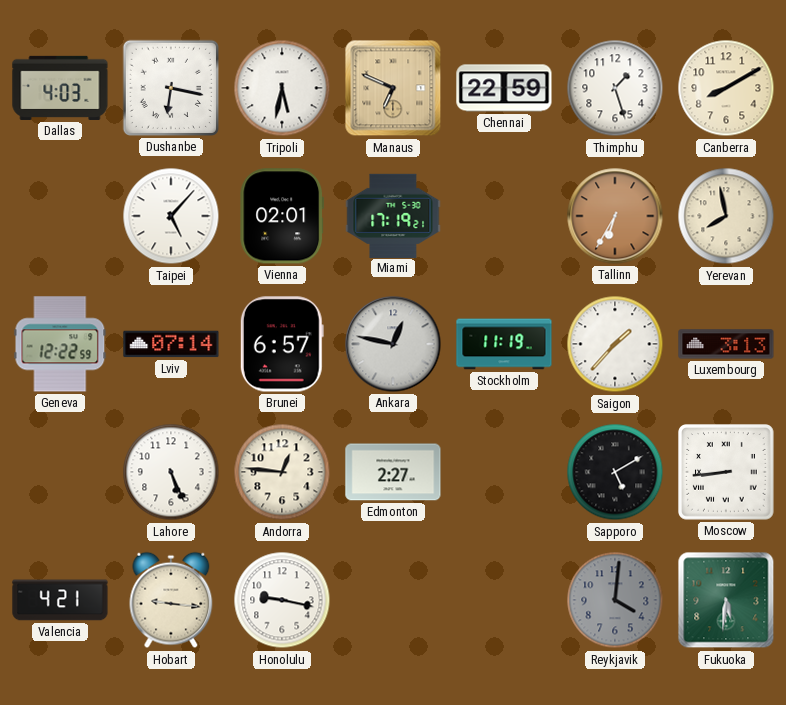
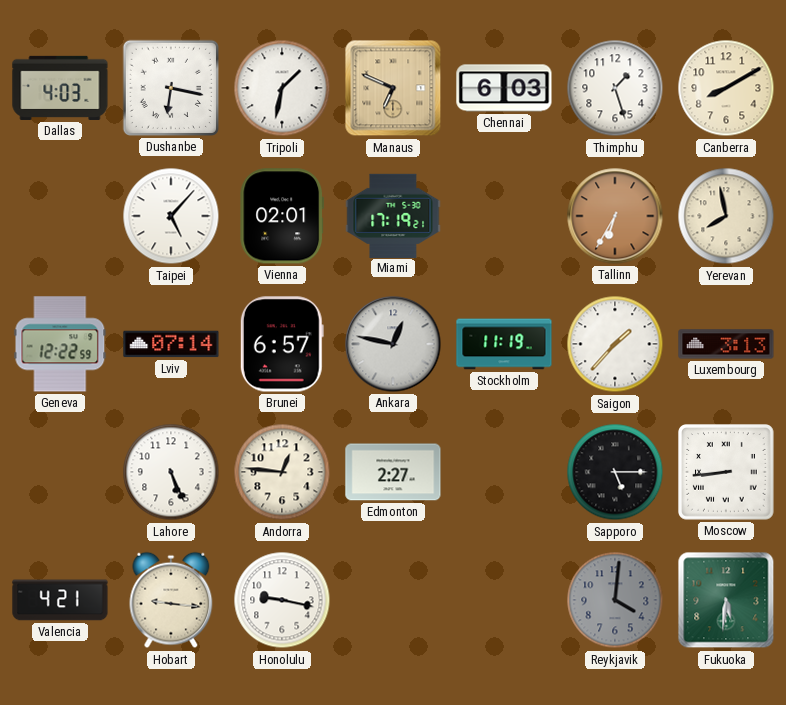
Tripoli: 5:32 -> 1:32 (282, 88)
Chennai: 22:59 -> 6:03 (504, 88)
Sapporo: 5:10 -> 5:15 (615, 472)
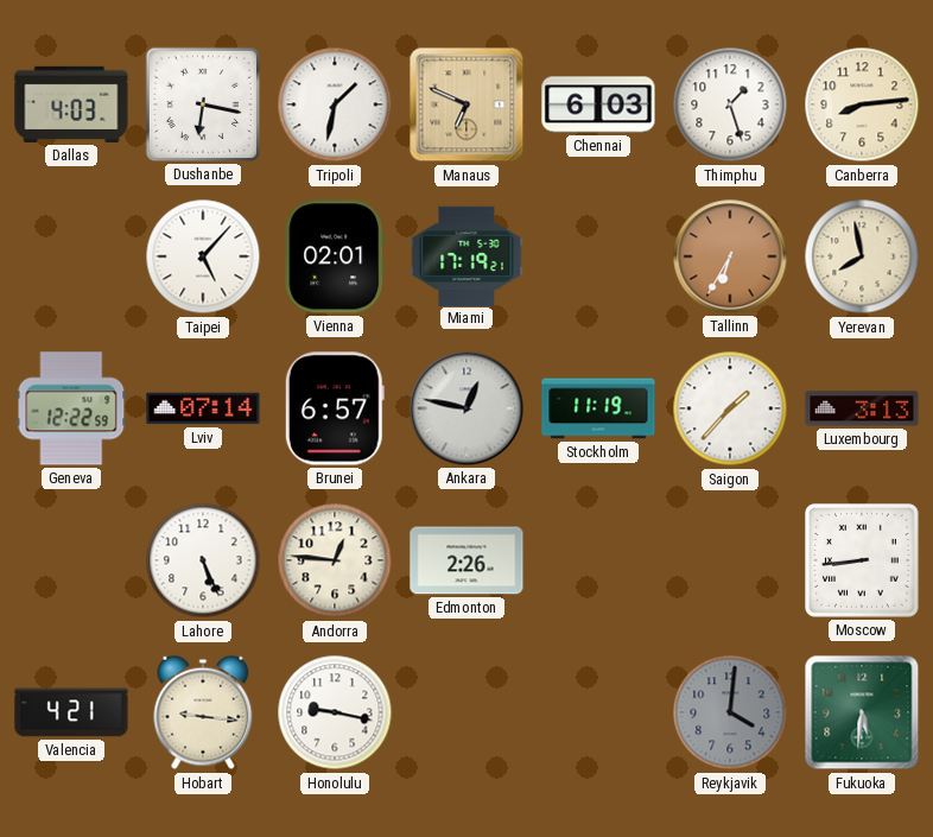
Canberra: 8:10 -> 8:14 (862, 104)
Edmonton: 2:27 -> 2:26 (466, 560)
Sapporo: 5:15 -> none (615, 472)
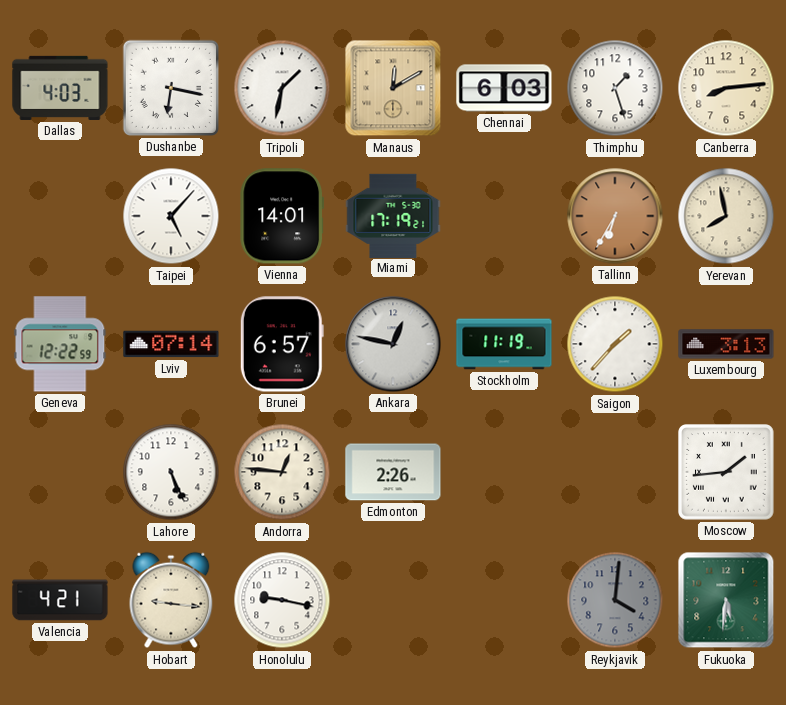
Manaus: 6:49 -> 12:10 (393, 88)
Vienna: 02:01 -> 14:01 (282, 216)
Moscow: 8:44 -> 1:44 (726, 472)
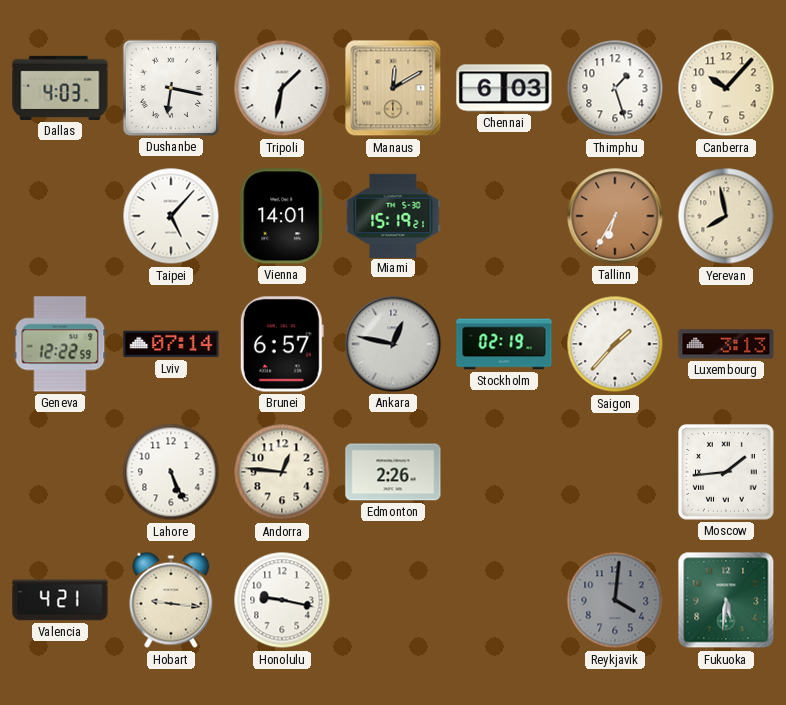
Canberra: 8:14 -> 10:07 (726, 88)
Miami: 17:19 -> 15:19 (393, 215)
Stockholm: 11:19 -> 02:19 (504, 344)
